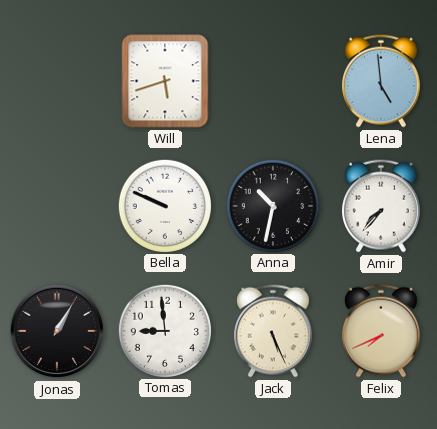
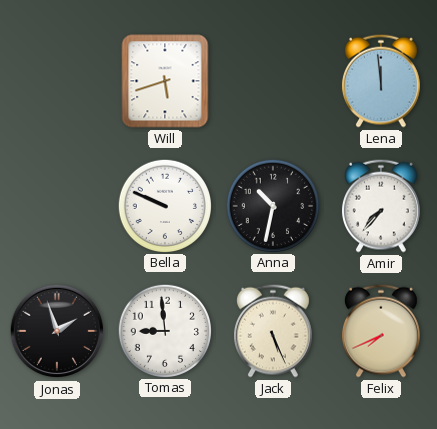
Lena: 4:59 -> 11:59 (381, 81)
Jonas: 1:05 -> 1:57 (57, 331)
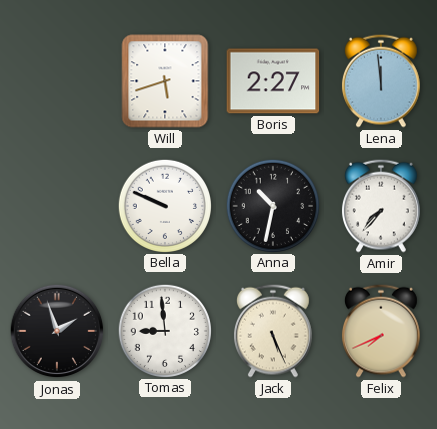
Boris: none -> 2:27 (273, 81)
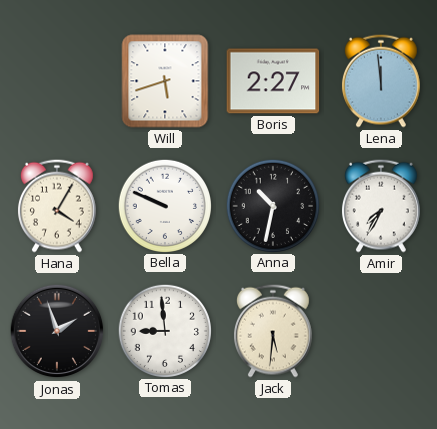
Hana: none -> 4:05 (57, 206)
Amir: 7:37 -> 7:35 (381, 206)
Jack: 5:26 -> 5:31 (273, 331)
Felix: 7:41 -> none (381, 331)
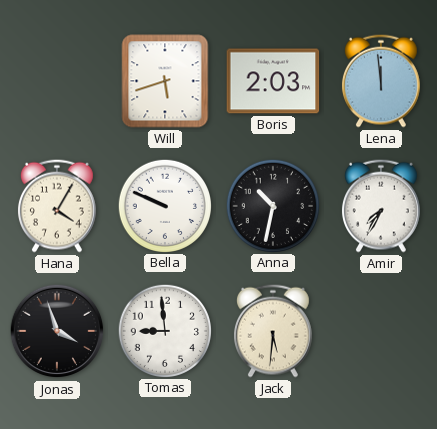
Boris: 2:27 -> 2:03 (273, 81)
Jonas: 1:57 -> 3:57 (57, 331)
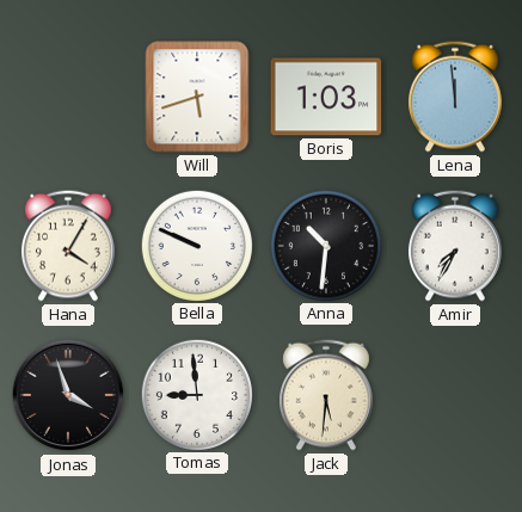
Boris: 2:03 -> 1:03 (326, 97)
Anna: 10:32 -> 10:31 (325, 245)
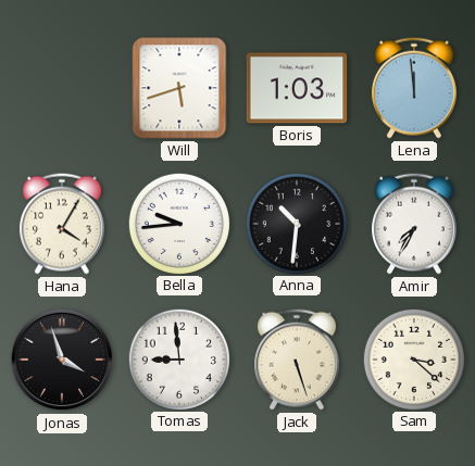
Bella: 9:49 -> 9:44 (178, 223)
Jack: 5:31 -> 5:27 (297, 360)
Sam: none -> 3:22 (413, 358)
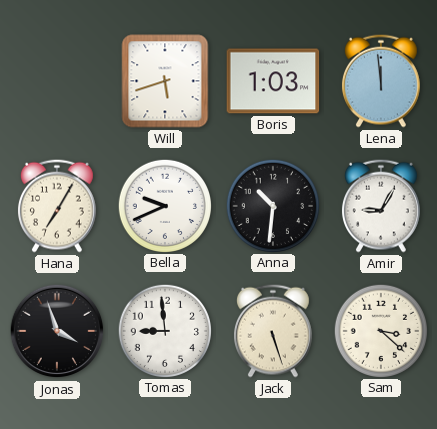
Hana: 4:05 -> 7:05 (57, 206)
Bella: 9:44 -> 9:41 (164, 205)
Amir: 7:35 -> 9:05 (381, 206)
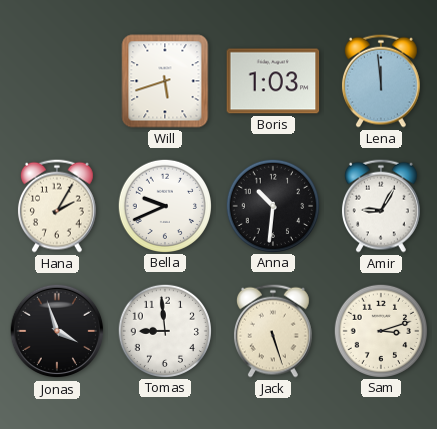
Hana: 7:05 -> 2:05 (57, 206)
Sam: 3:22 -> 3:12 (380, 330)
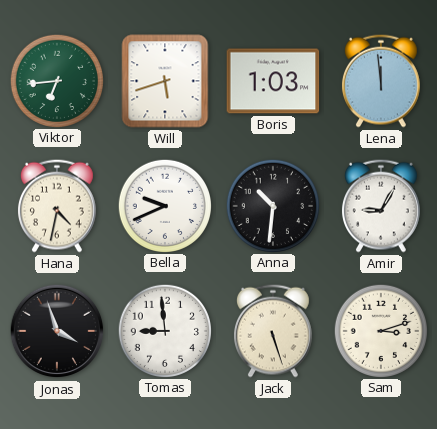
Viktor: none -> 6:44 (56, 80)
Hana: 2:05 -> 4:32 (57, 206)
